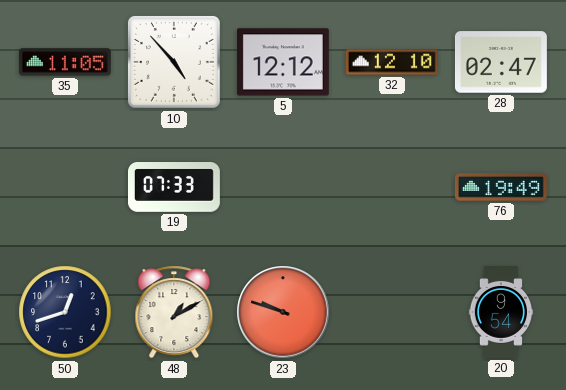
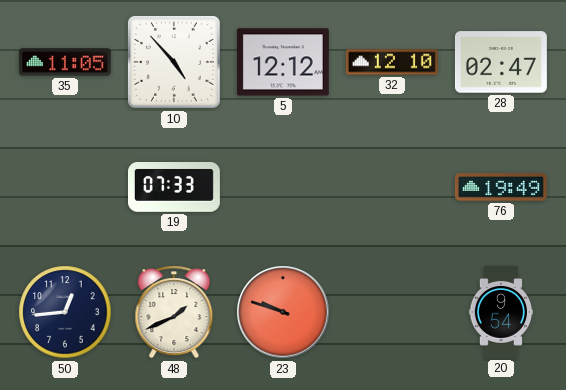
50: 12:42 -> 12:44 (65, 312)
48: 1:10 -> 1:41 (174, 312)
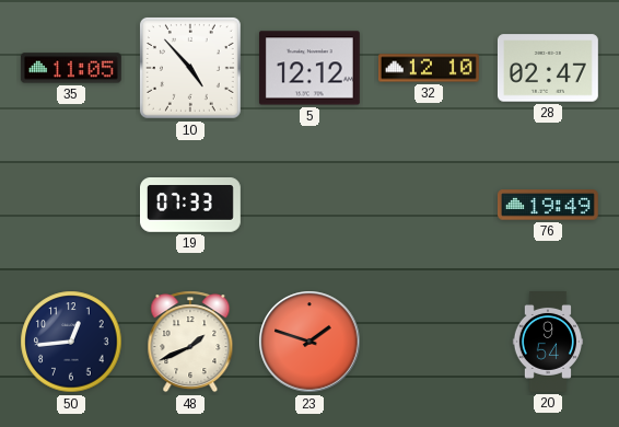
23: 9:48 -> 1:48 (309, 342)
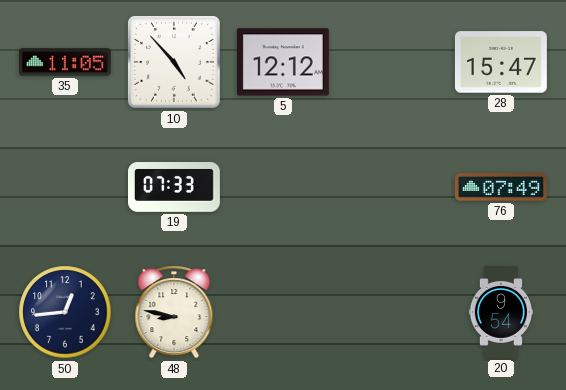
32: 12:10 -> none (429, 68)
28: 02:47 -> 15:47 (501, 62)
76: 19:49 -> 07:49 (501, 187)
48: 1:41 -> 8:47 (174, 312)
23: 1:48 -> none (309, 342)
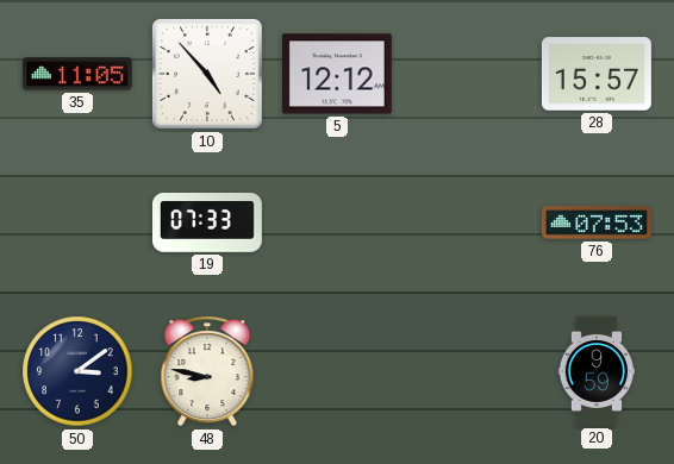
28: 15:47 -> 15:57 (597, 74)
76: 07:49 -> 07:53 (597, 222)
50: 12:44 -> 3:09 (77, 371)
20: 9:54 -> 9:59 (597, 372)
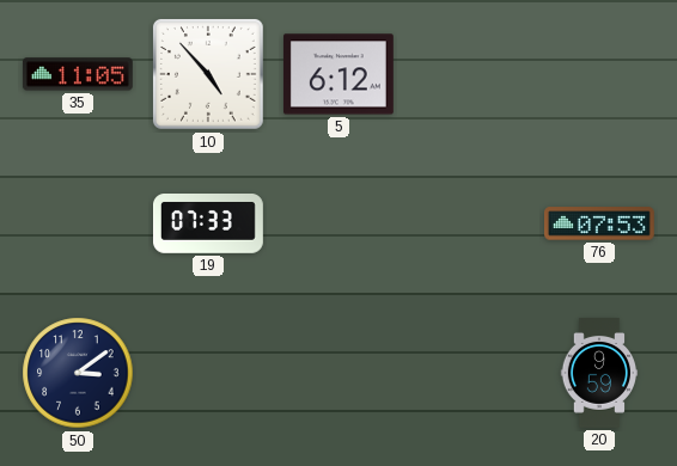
5: 12:12 -> 6:12 (338, 74)
28: 15:57 -> none (597, 74)
48: 8:47 -> none (207, 371)
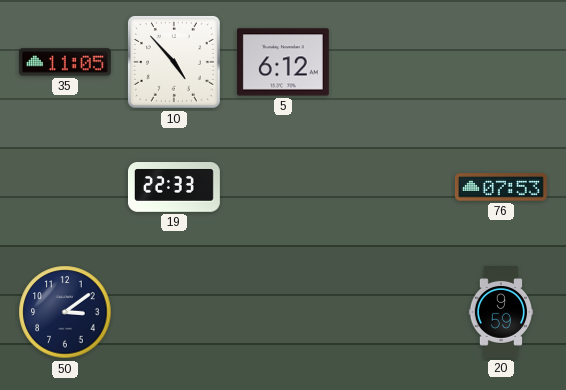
19: 07:33 -> 22:33 (175, 188)
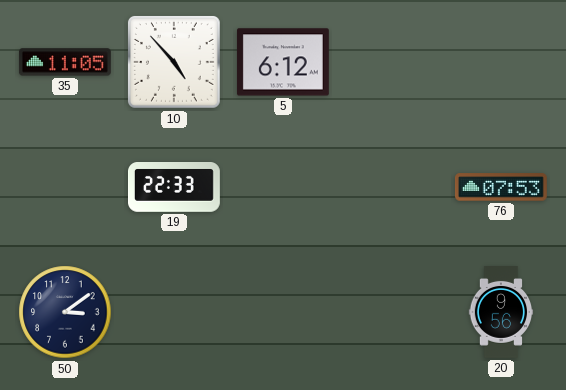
20: 9:59 -> 9:56 (501, 313)
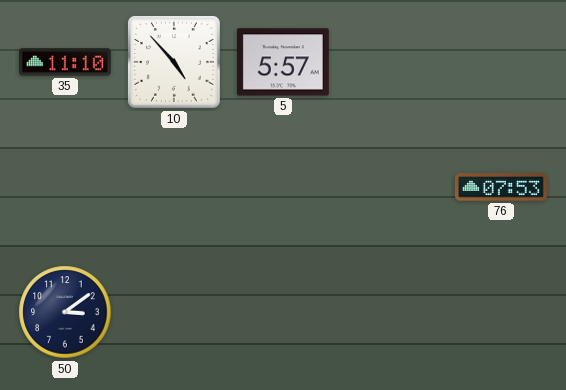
35: 11:05 -> 11:10 (65, 62)
5: 6:12 -> 5:57 (283, 62)
19: 22:33 -> none (175, 188)
20: 9:56 -> none (501, 313)
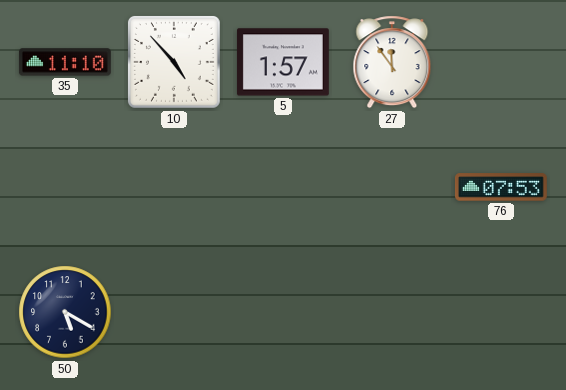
5: 5:57 -> 1:57 (283, 62)
27: none -> 11:54 (392, 62)
50: 3:09 -> 5:20 (65, 312)
